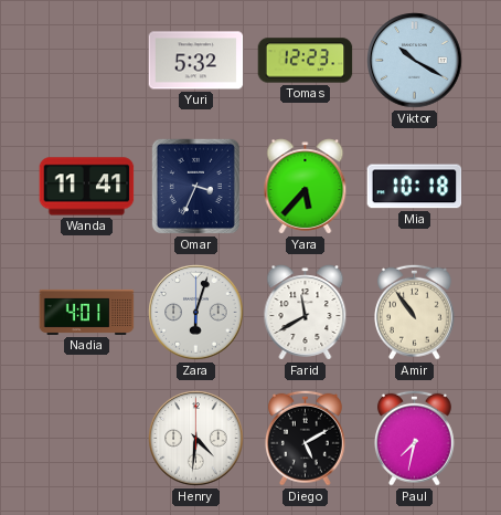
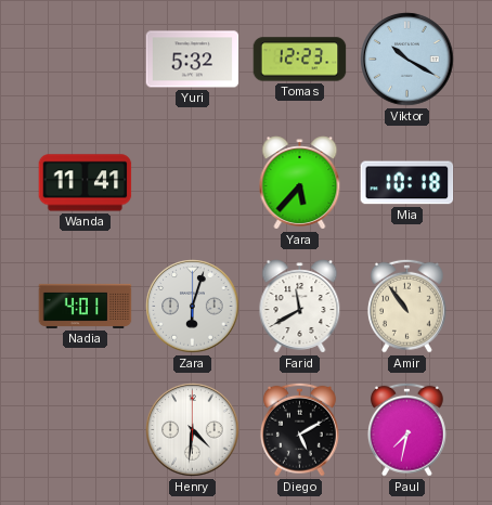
Omar: 3:34 -> none (195, 186)
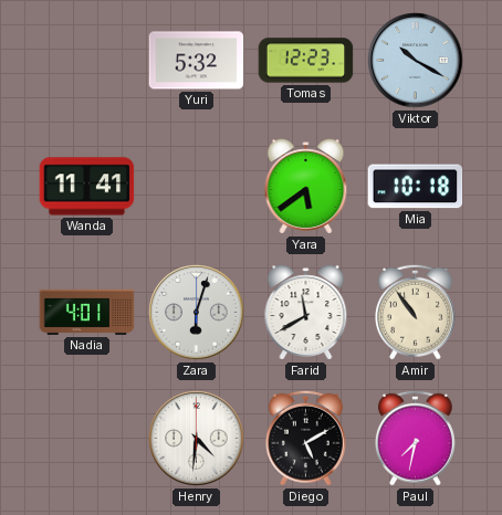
Yara: 5:37 -> 5:39 (306, 187)
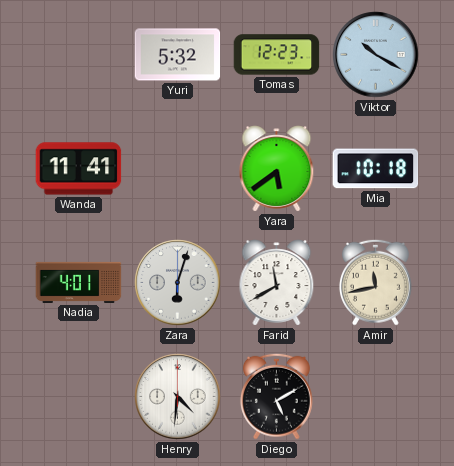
Amir: 10:54 -> 11:43 (375, 282)
Paul: 7:32 -> none (415, 438)
